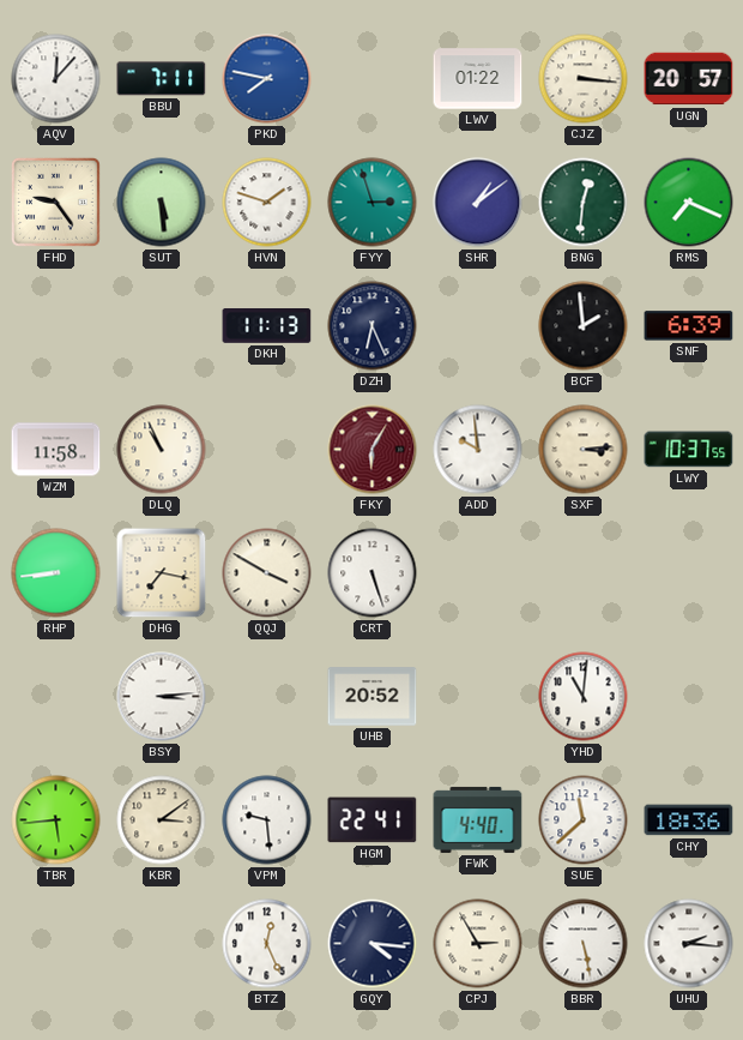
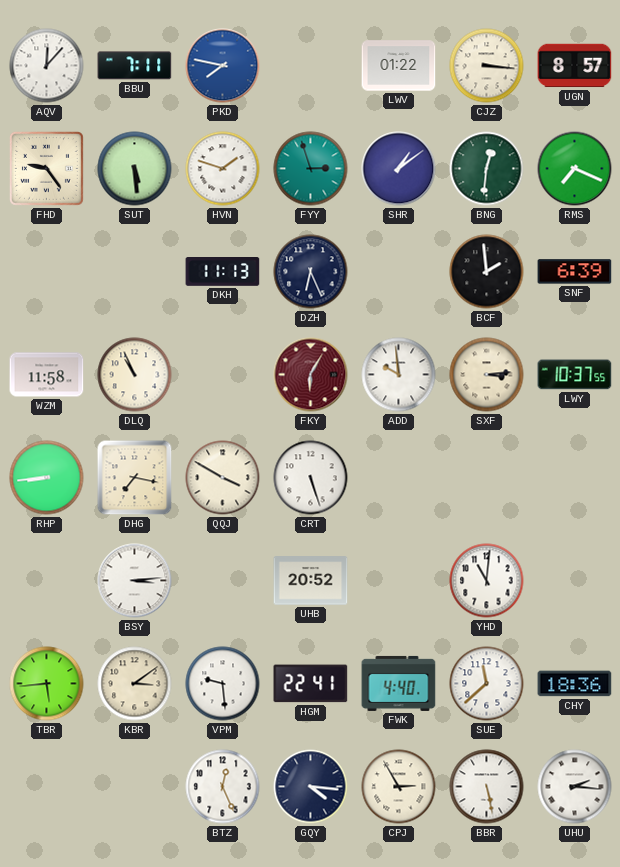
UGN: 20:57 -> 8:57 (575, 66)
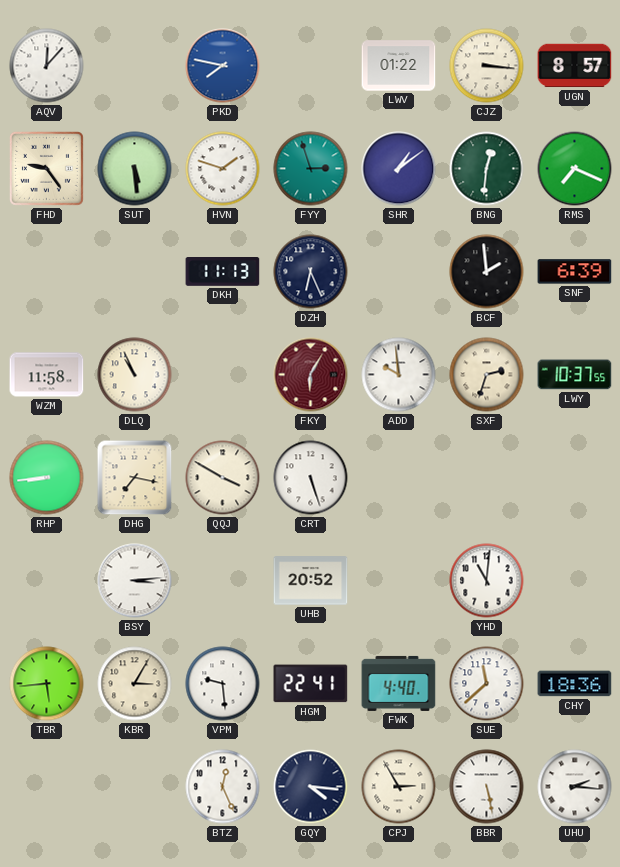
BBU: 7:11 -> none (135, 66)
SXF: 3:14 -> 2:33 (487, 375)
KBR: 3:09 -> 3:05 (135, 684)
